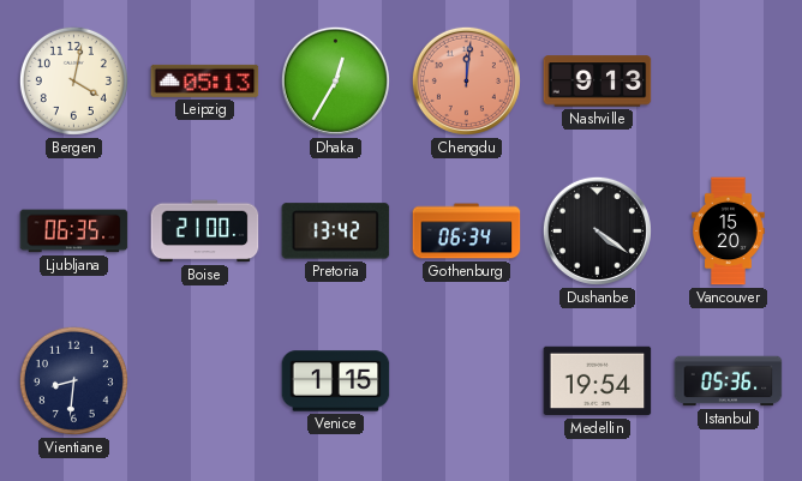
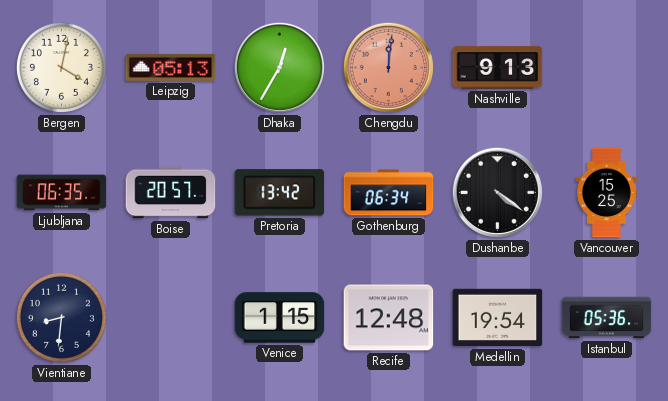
Boise: 21:00 -> 20:57 (171, 193)
Vancouver: 15:20 -> 15:25 (607, 193)
Recife: none -> 12:48 (389, 318)
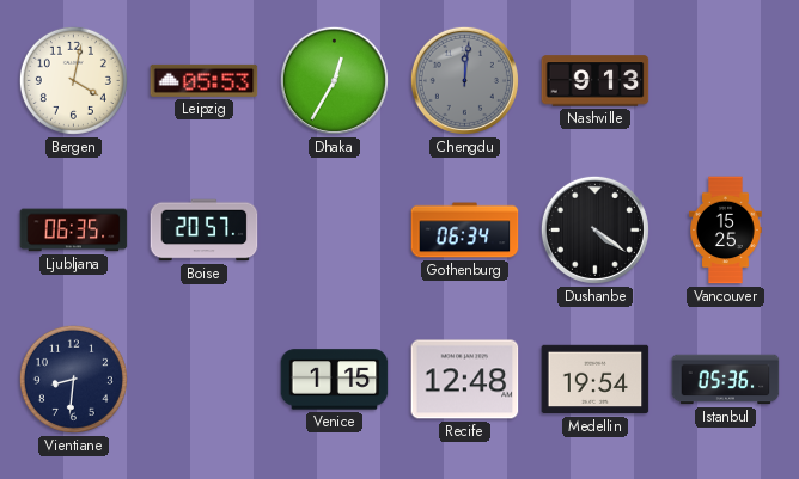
Leipzig: 05:13 -> 05:53 (205, 80)
Chengdu dial: salmon -> grey (464, 80)
Pretoria: 13:42 -> none (280, 193)
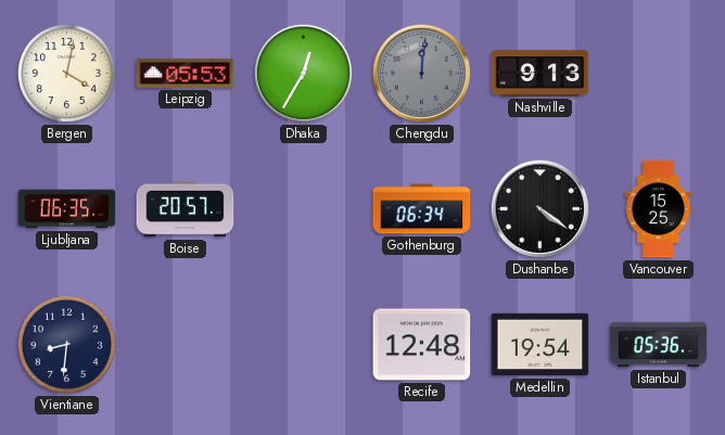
Venice: 1:15 -> none (335, 380)
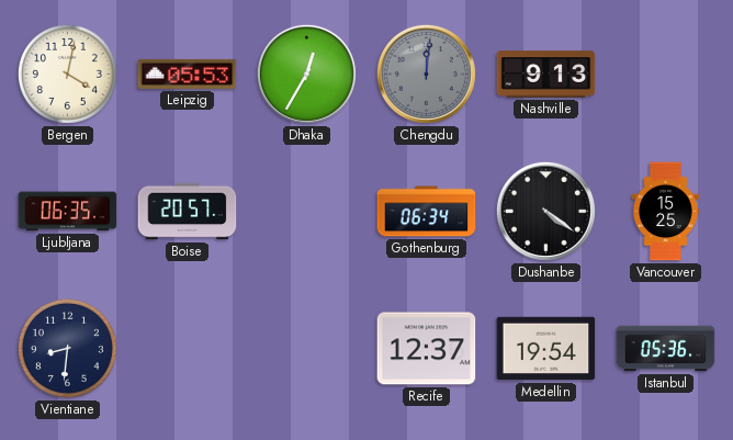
Recife: 12:48 -> 12:37 (427, 349)
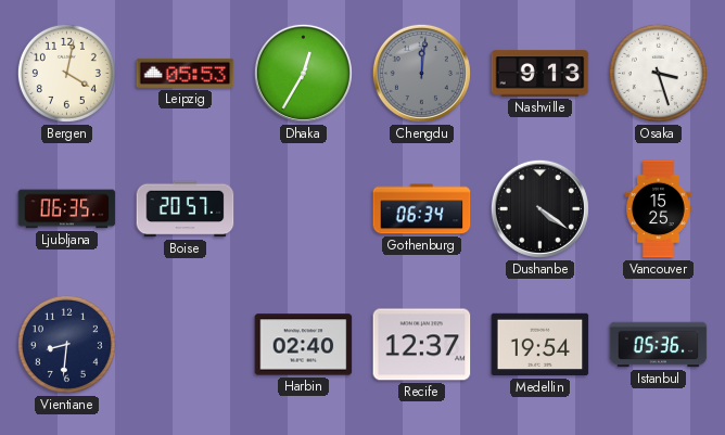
Osaka: none -> 3:27 (658, 73)
Harbin: none -> 02:40 (304, 345)
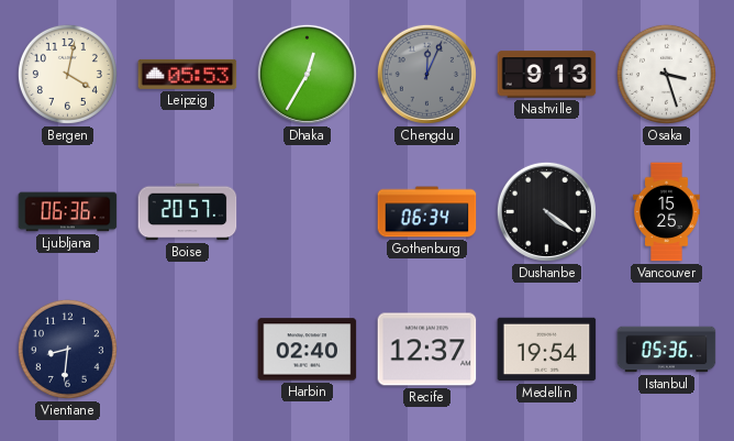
Chengdu: 12:01 -> 12:04 (426, 74)
Ljubljana: 06:35 -> 06:36 (68, 212)
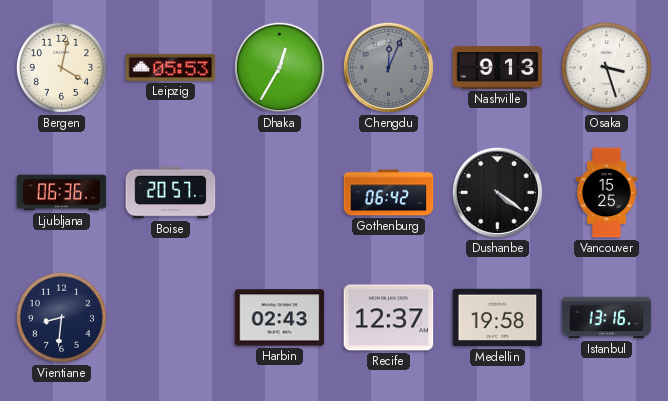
Gothenburg: 06:34 -> 06:42 (389, 193)
Harbin: 02:40 -> 02:43 (280, 318)
Medellin: 19:54 -> 19:58 (498, 318)
Istanbul: 05:36 -> 13:16 (607, 318)
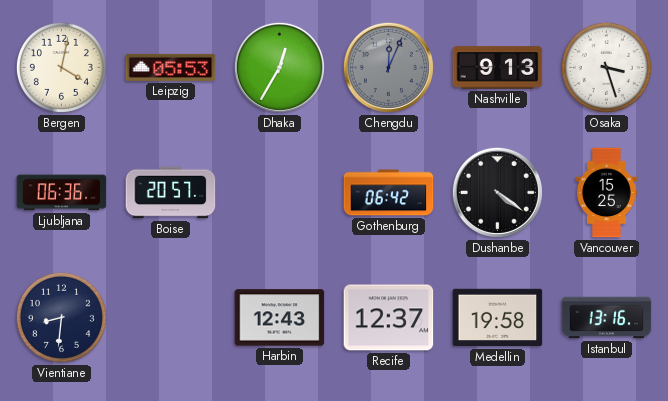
Harbin: 02:43 -> 12:43 (280, 318)
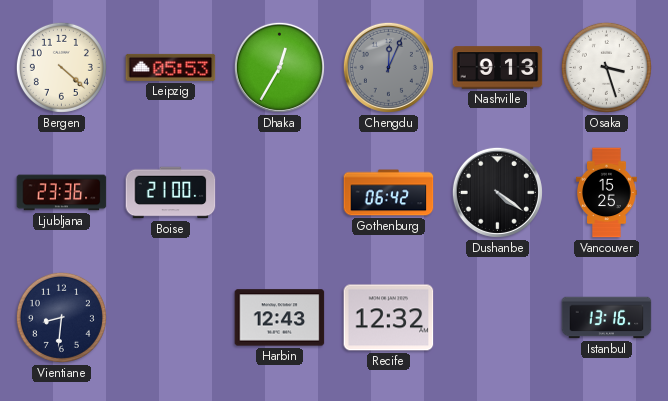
Bergen: 4:02 -> 4:22 (61, 67)
Ljubljana: 06:36 -> 23:36 (62, 193)
Boise: 20:57 -> 21:00 (171, 193)
Recife: 12:37 -> 12:32 (389, 318)
Medellin: 19:58 -> none (498, 318)
